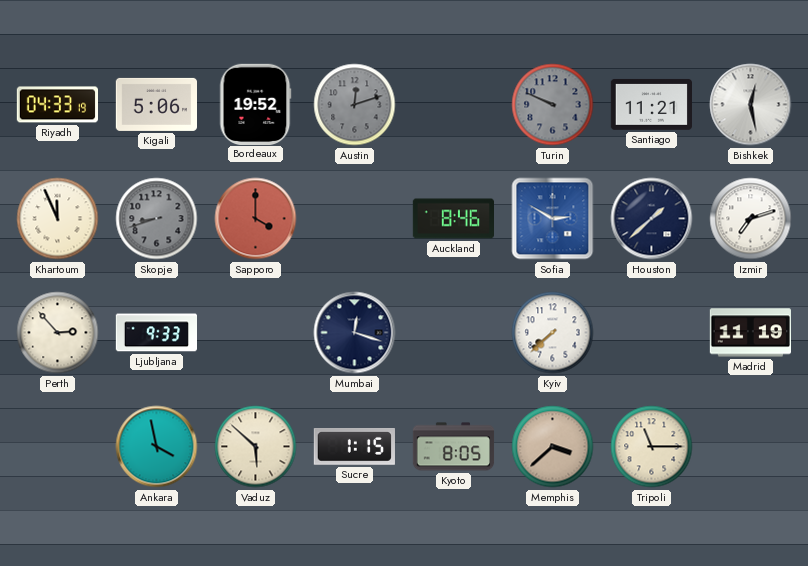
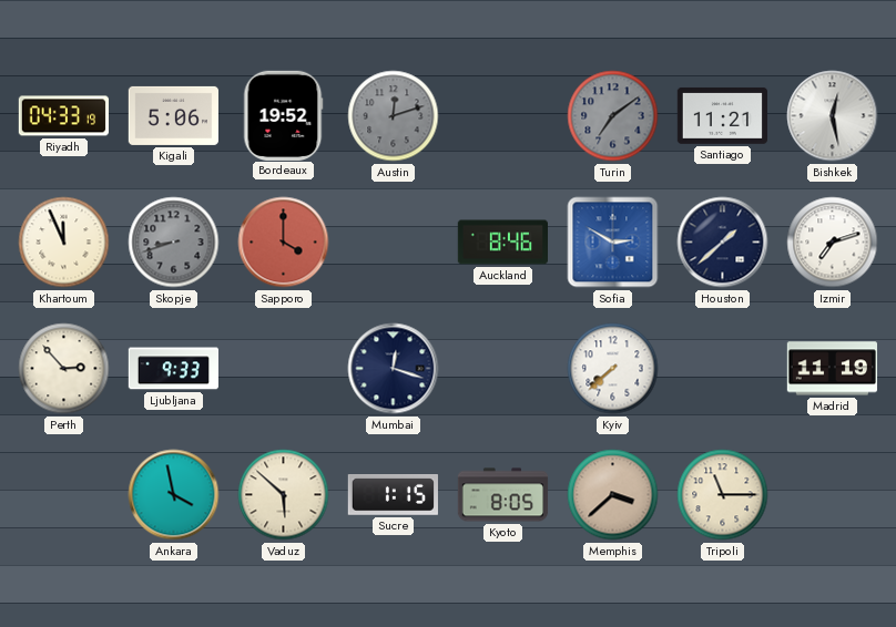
Turin: 9:49 -> 7:09 (613, 116)
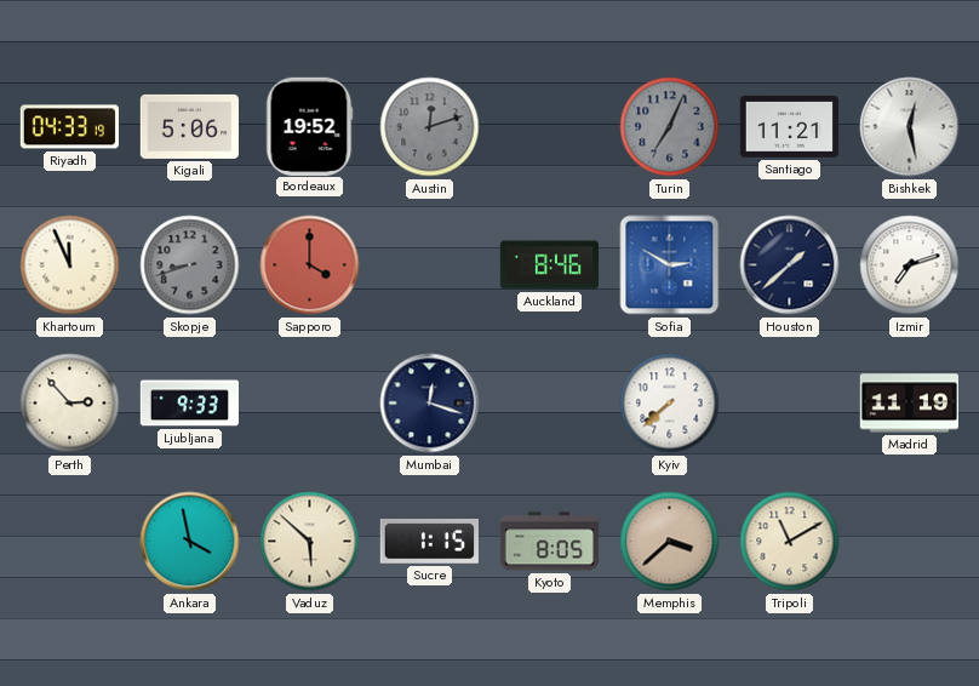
Turin: 7:09 -> 7:04 (670, 127)
Tripoli: 11:15 -> 11:10 (790, 542)
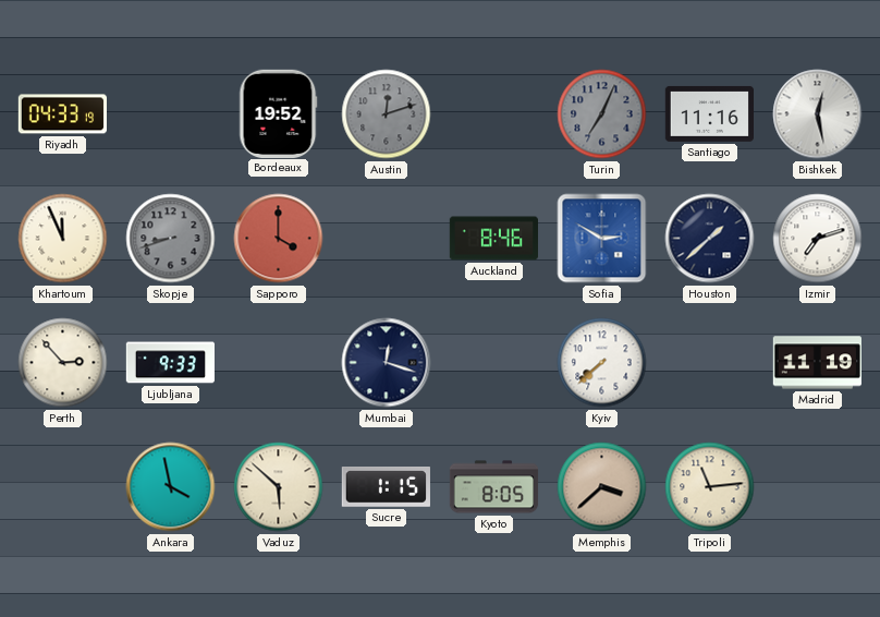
Kigali: 5:06 -> none (189, 126)
Santiago: 11:21 -> 11:16 (709, 113)
Tripoli: 11:10 -> 11:14 (710, 487)
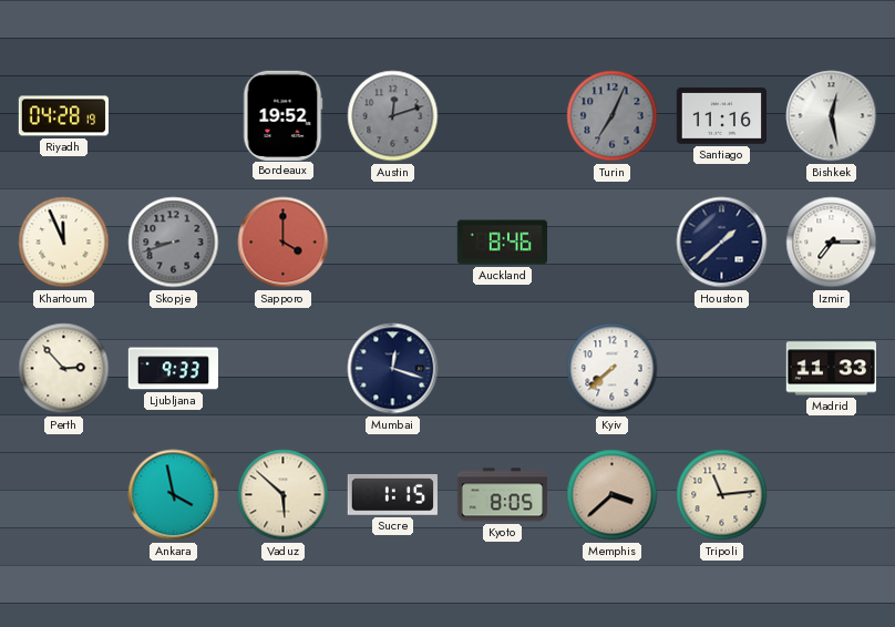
Riyadh: 04:33 -> 04:28 (63, 116)
Sofia: 2:50 -> none (602, 239)
Izmir: 7:12 -> 7:15 (832, 243)
Madrid: 11:19 -> 11:33 (831, 369)
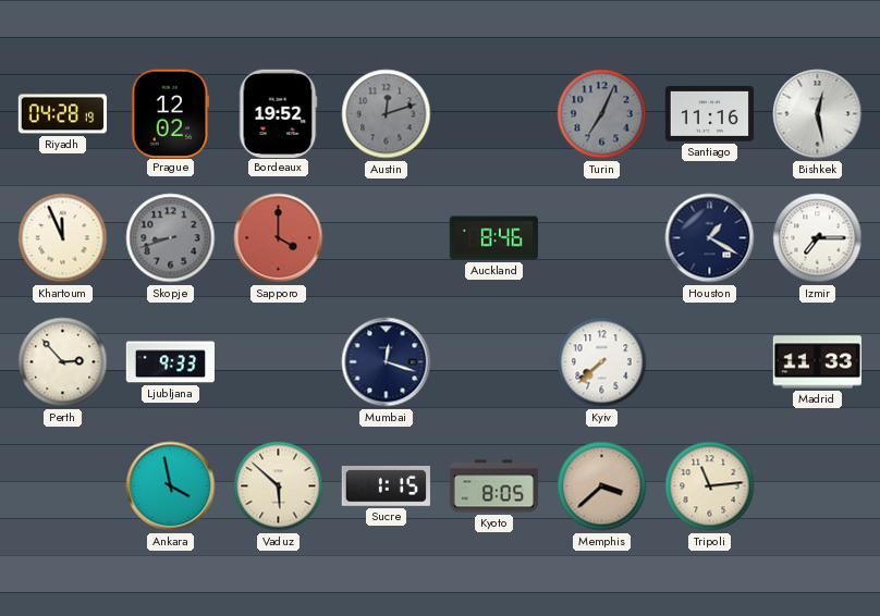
Prague: none -> 12:02 (171, 113)
Houston: 1:38 -> 1:20 (710, 238)
